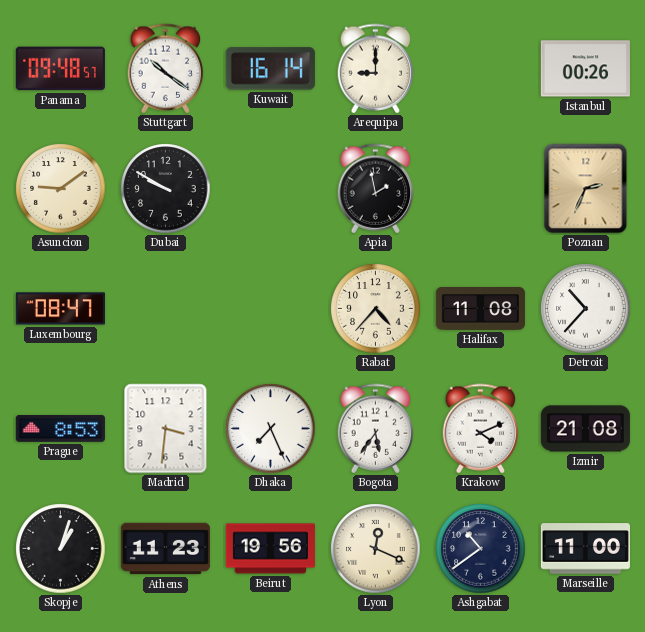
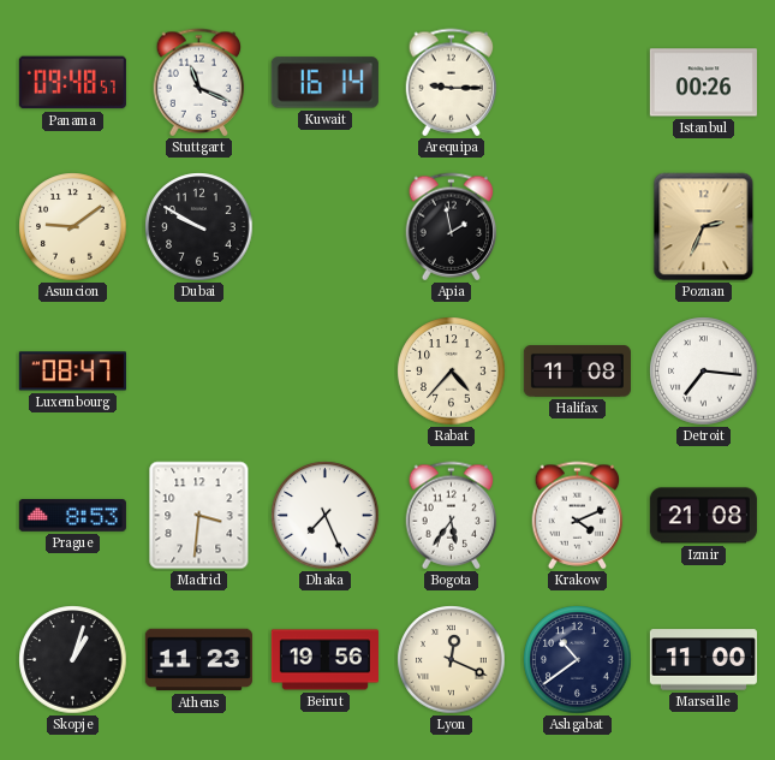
Stuttgart: 10:21 -> 11:19 (199, 83)
Arequipa: 9:00 -> 9:15 (452, 83)
Detroit: 10:37 -> 7:16 (704, 372)
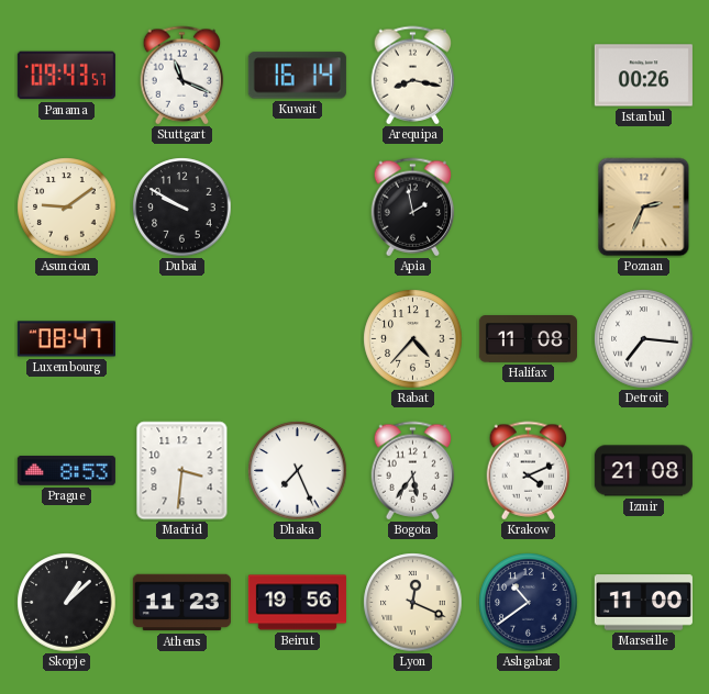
Panama: 09:48 -> 09:43 (66, 76)
Arequipa: 9:15 -> 8:17 (413, 76)
Skopje: 1:03 -> 1:08 (67, 603)
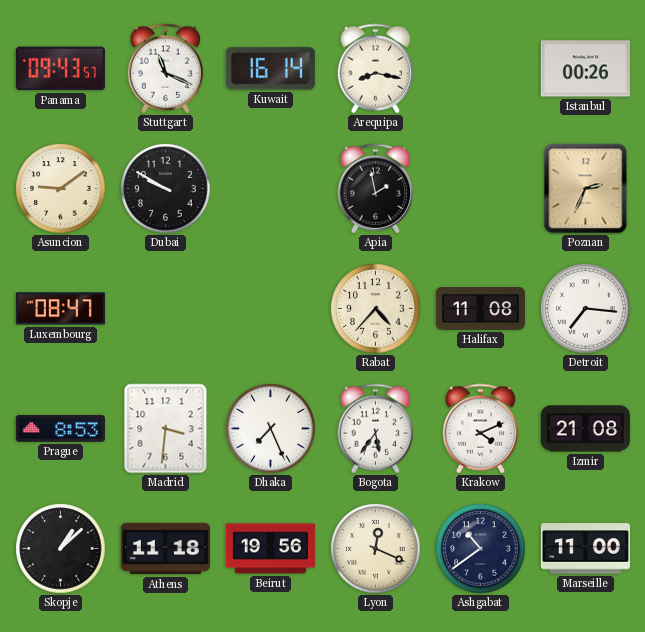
Athens: 11:23 -> 11:18 (165, 549)
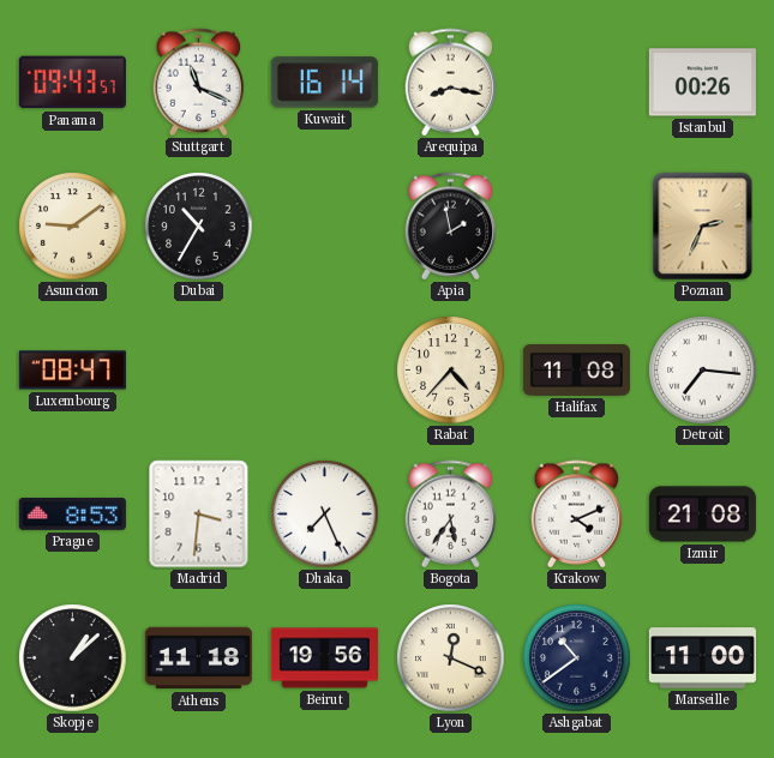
Dubai: 9:50 -> 10:35 (199, 227)
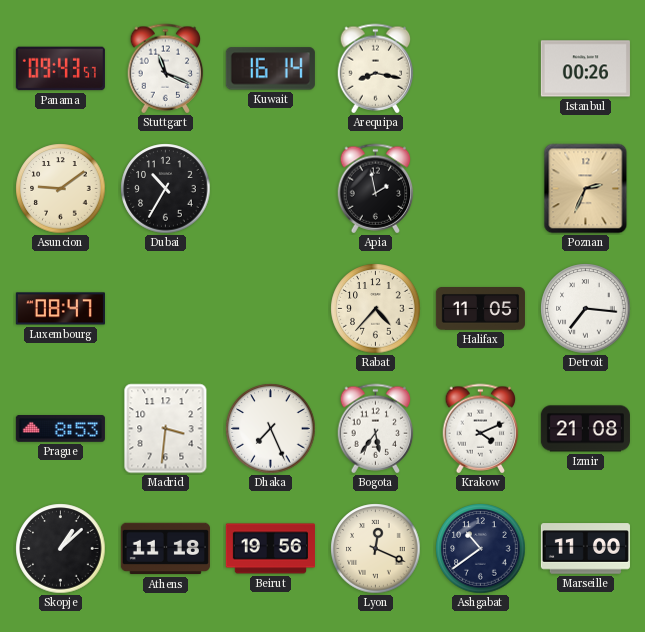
Halifax: 11:08 -> 11:05 (480, 309)
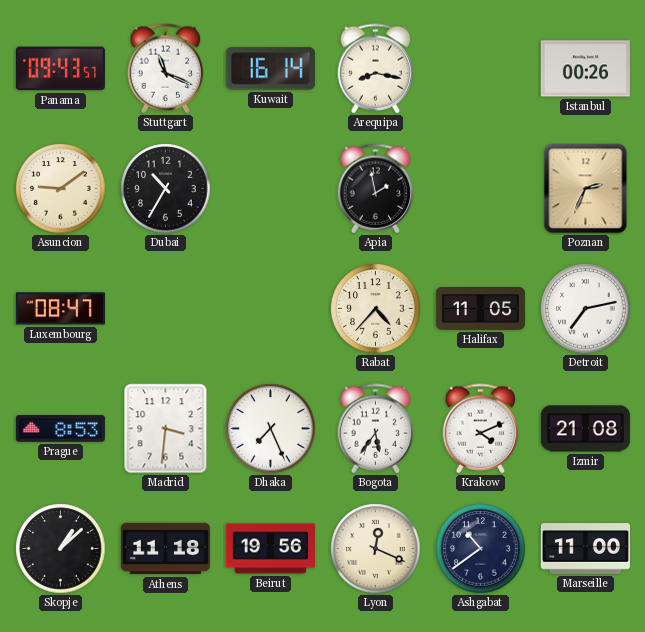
Detroit: 7:16 -> 7:13 (586, 309)
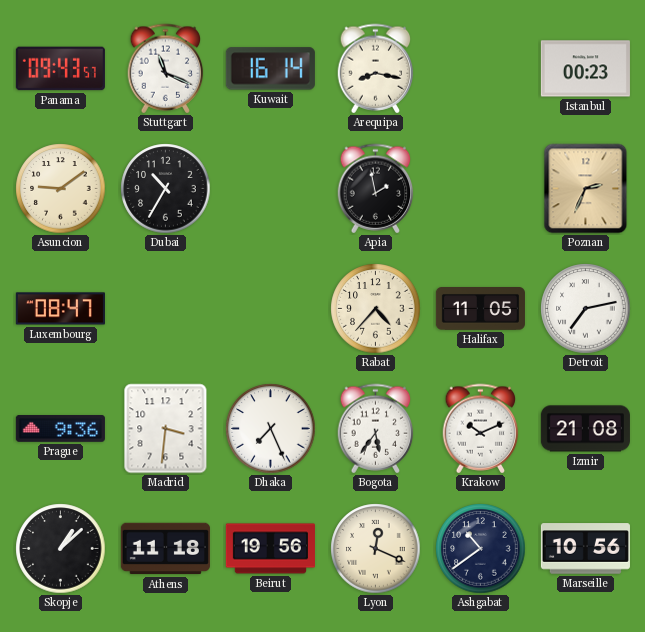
Istanbul: 00:26 -> 00:23 (585, 69)
Prague: 8:53 -> 9:36 (60, 429)
Krakow: 4:11 -> 10:11 (481, 429)
Marseille: 11:00 -> 10:56 (585, 549)
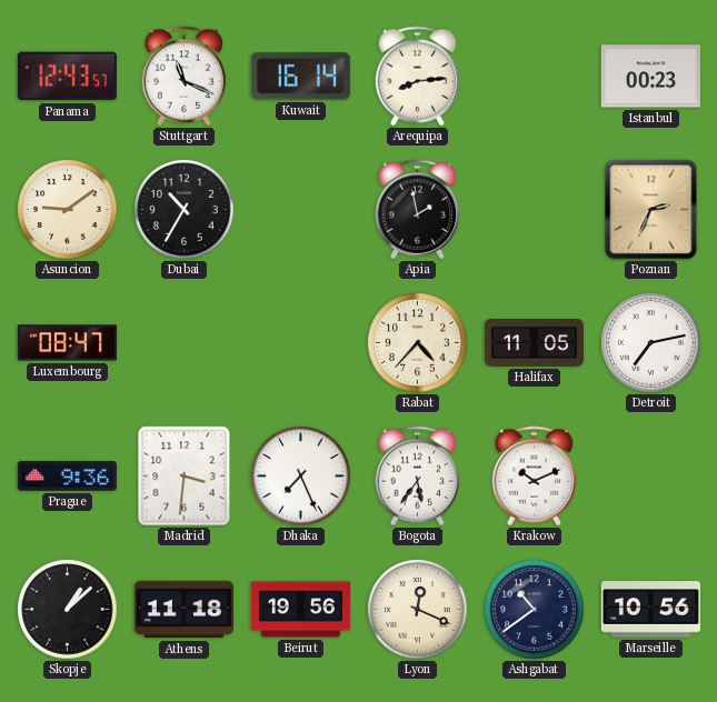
Panama: 09:43 -> 12:43 (67, 77)
Arequipa: 8:17 -> 8:14 (418, 77)
Izmir: 21:08 -> none (585, 429)
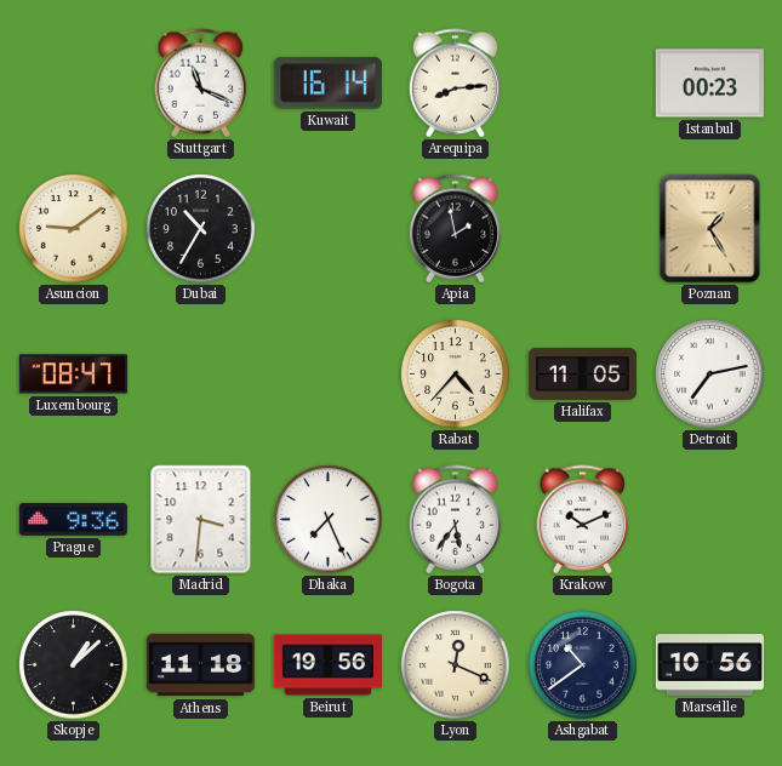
Panama: 12:43 -> none (67, 77)
Poznan: 2:34 -> 1:25 (710, 229)
